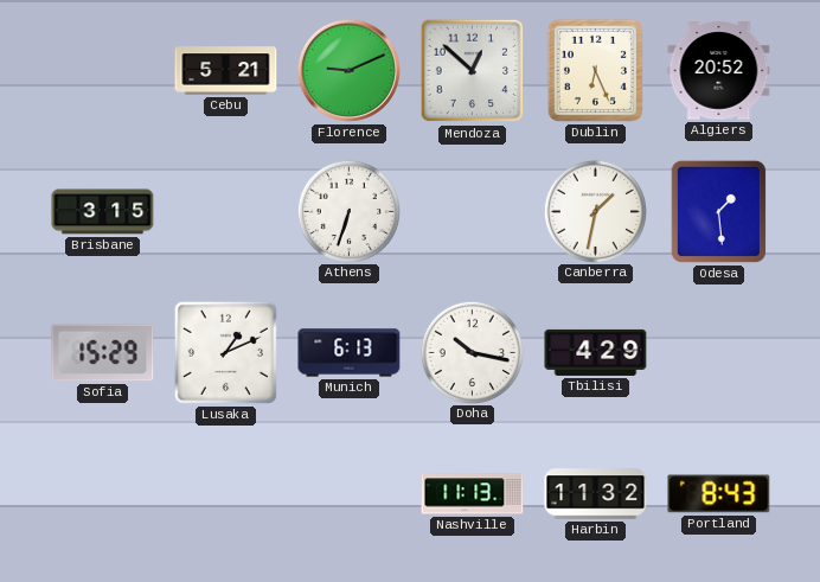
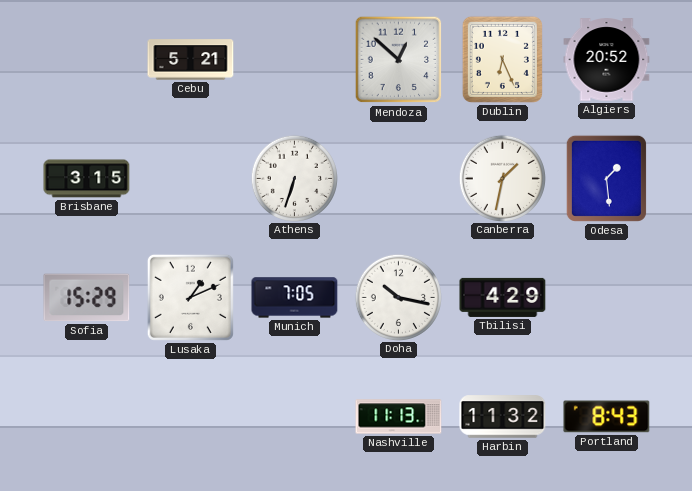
Florence: 9:11 -> none (348, 70)
Munich: 6:13 -> 7:05 (295, 298)
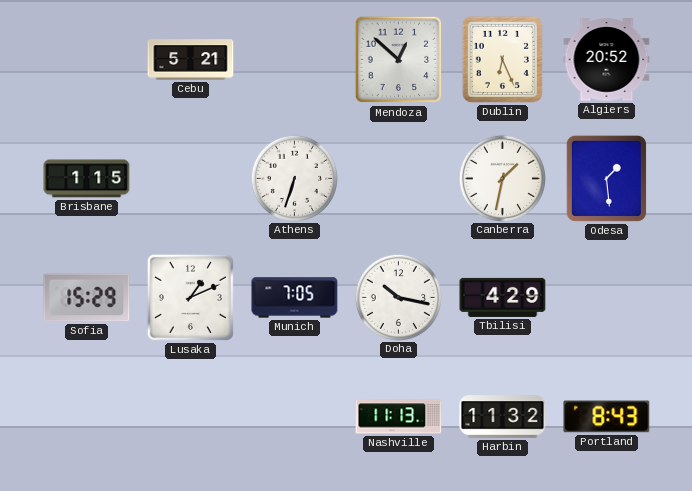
Brisbane: 3:15 -> 1:15 (87, 179)
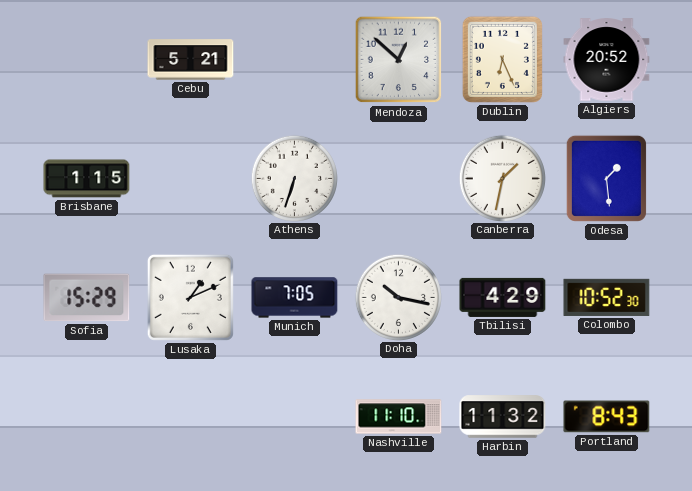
Colombo: none -> 10:52 (607, 297)
Nashville: 11:13 -> 11:10 (399, 417)
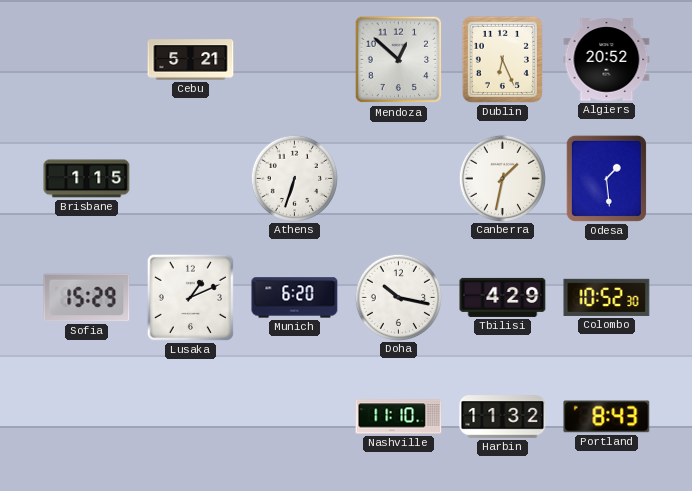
Munich: 7:05 -> 6:20 (295, 298)
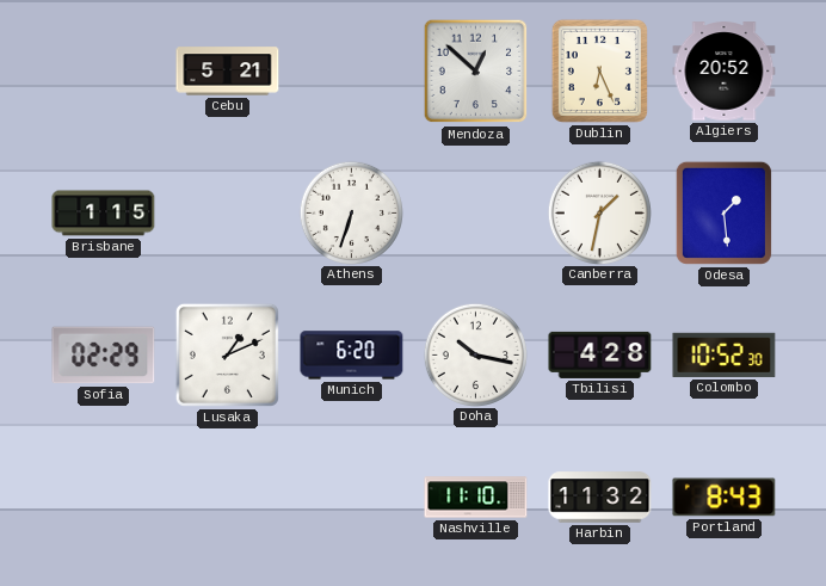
Sofia: 15:29 -> 02:29 (104, 356)
Tbilisi: 4:29 -> 4:28 (600, 354)
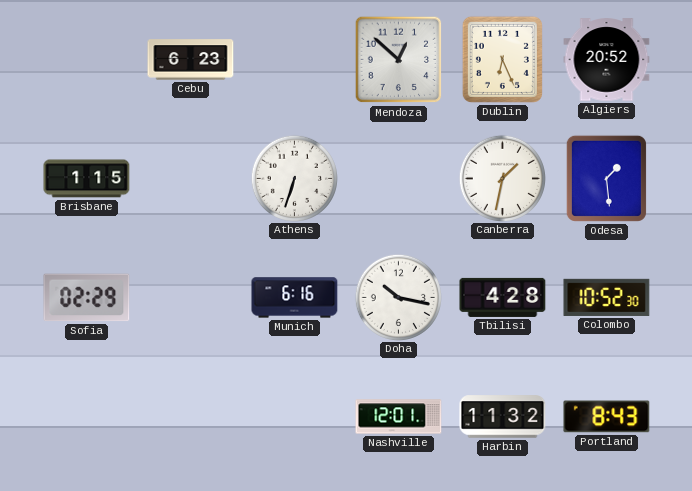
Cebu: 5:21 -> 6:23 (191, 60)
Lusaka: 1:11 -> none (227, 354)
Munich: 6:20 -> 6:16 (295, 298)
Nashville: 11:10 -> 12:01 (399, 417)
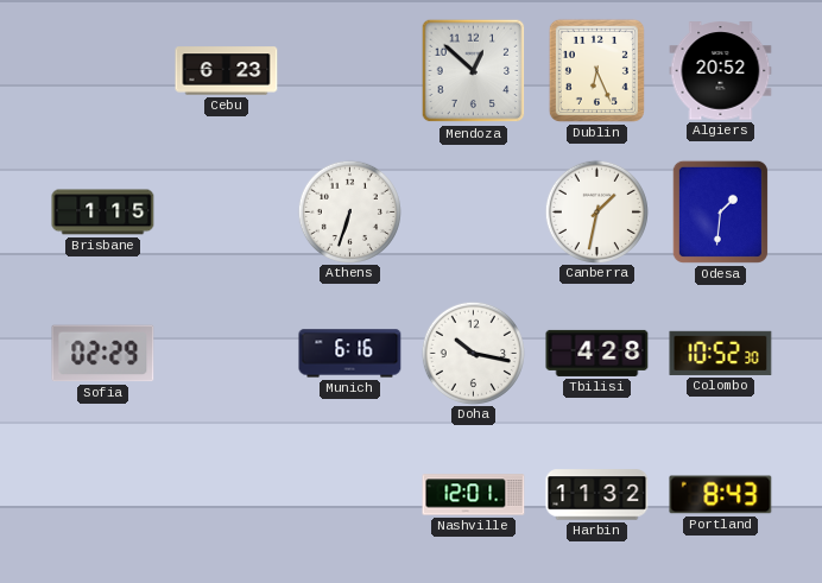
Odesa: 1:29 -> 1:31 (720, 211)
